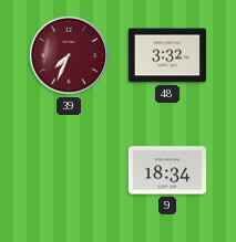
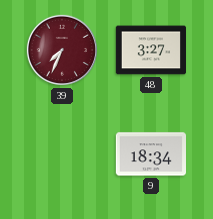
48: 3:32 -> 3:27 (150, 50)
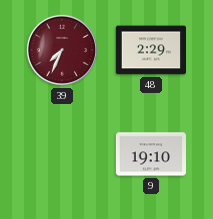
48: 3:27 -> 2:29 (150, 50)
9: 18:34 -> 19:10 (150, 154)
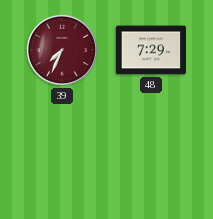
48: 2:29 -> 7:29 (150, 50)
9: 19:10 -> none (150, 154)
